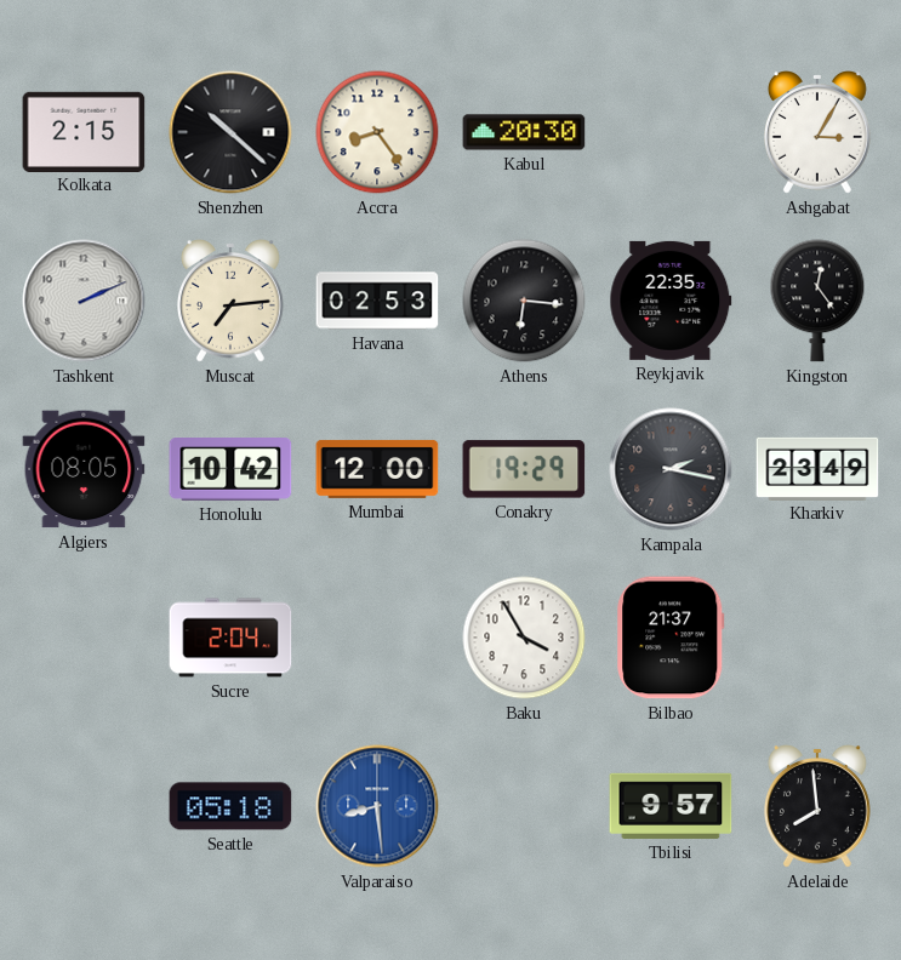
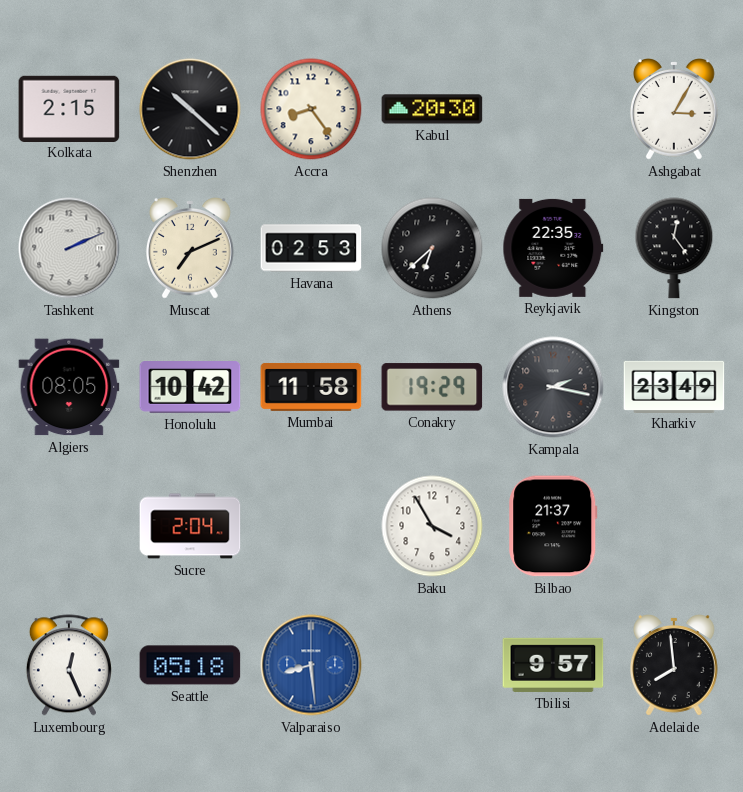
Muscat: 7:14 -> 7:11 (191, 249)
Athens: 6:16 -> 6:38 (432, 248)
Mumbai: 12:00 -> 11:58 (311, 387)
Luxembourg: none -> 12:26 (69, 665)
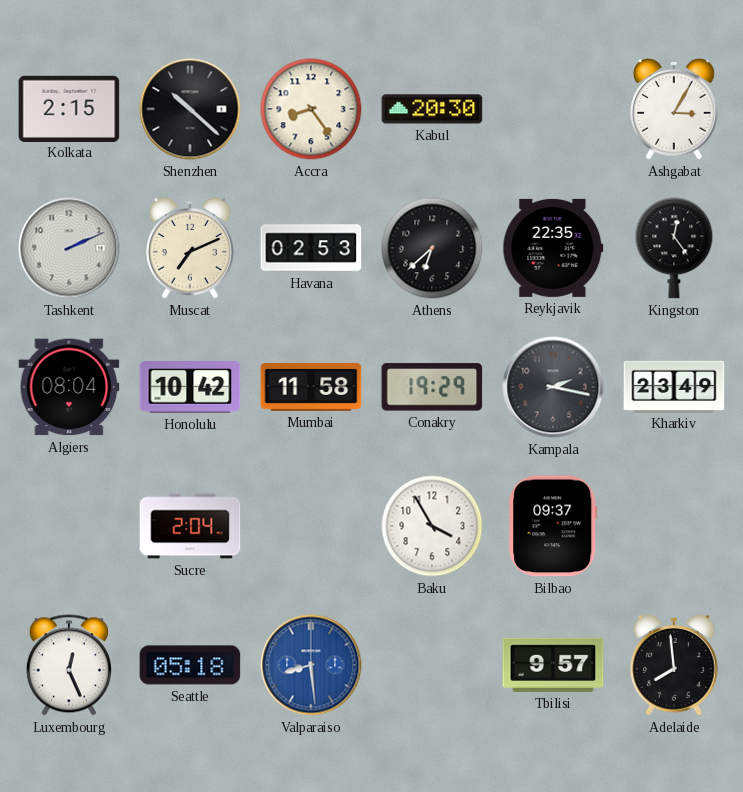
Algiers: 08:05 -> 08:04 (69, 387)
Bilbao: 21:37 -> 09:37 (553, 526)
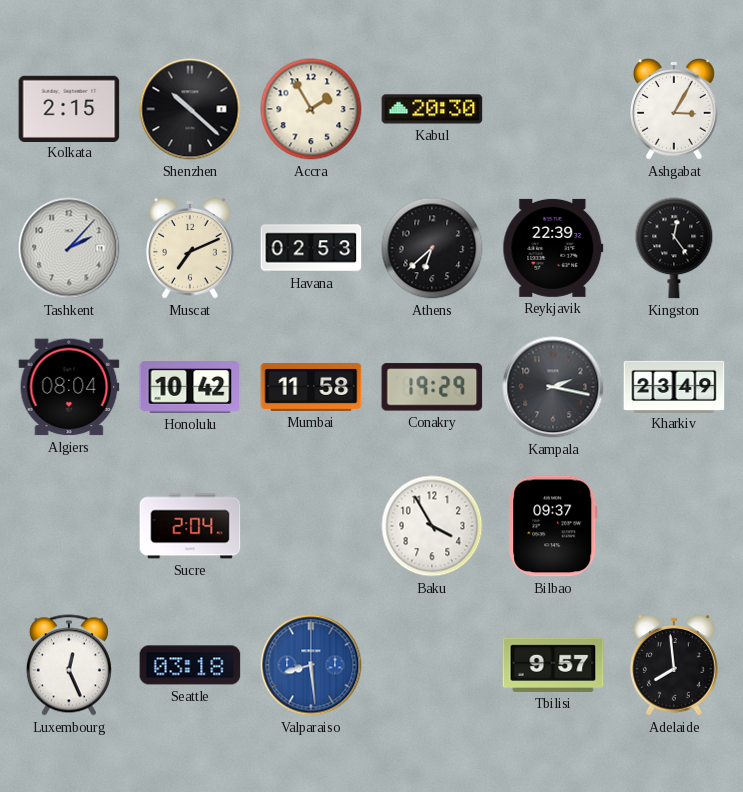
Accra: 8:24 -> 1:55 (311, 109)
Tashkent: 2:11 -> 2:07 (69, 248)
Reykjavik: 22:35 -> 22:39 (553, 248)
Seattle: 05:18 -> 03:18 (190, 665)
